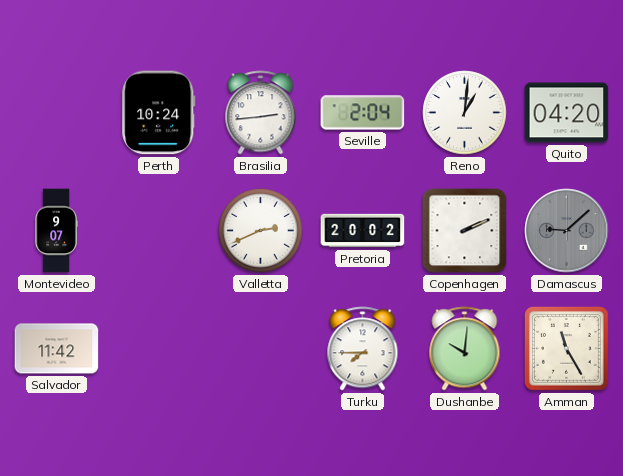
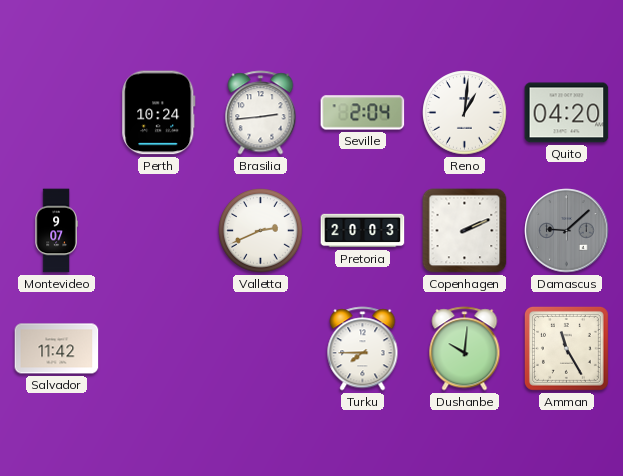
Pretoria: 20:02 -> 20:03 (363, 231)
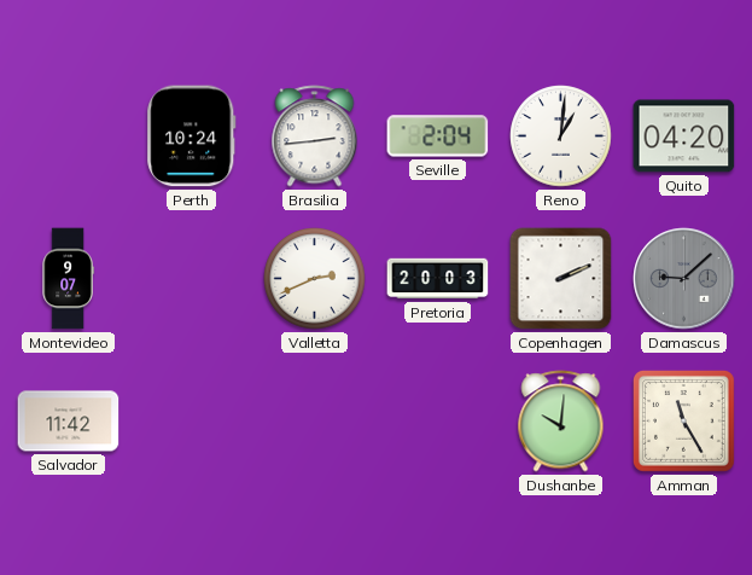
Turku: 7:45 -> none (363, 349)
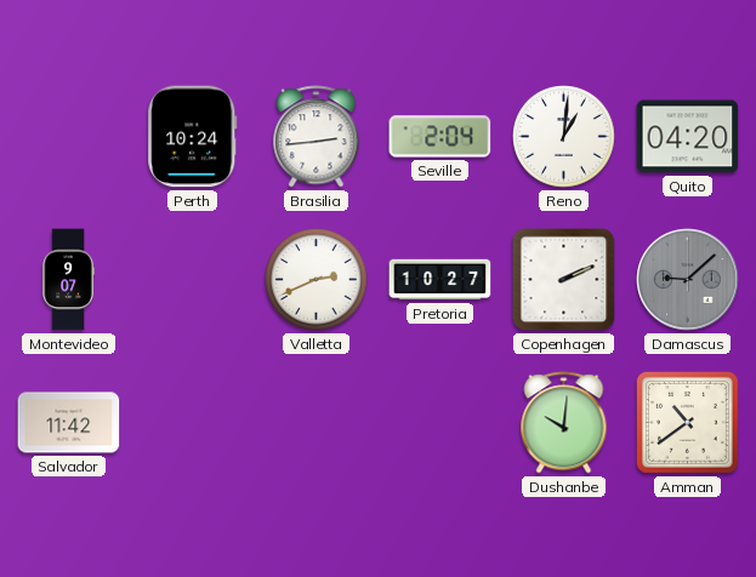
Pretoria: 20:03 -> 10:27 (440, 280)
Amman: 11:25 -> 10:39 (687, 422)
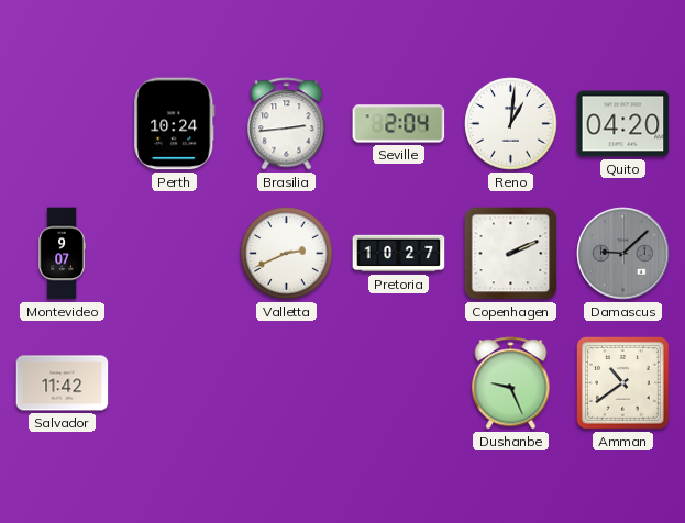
Dushanbe: 10:01 -> 9:26 (511, 383)
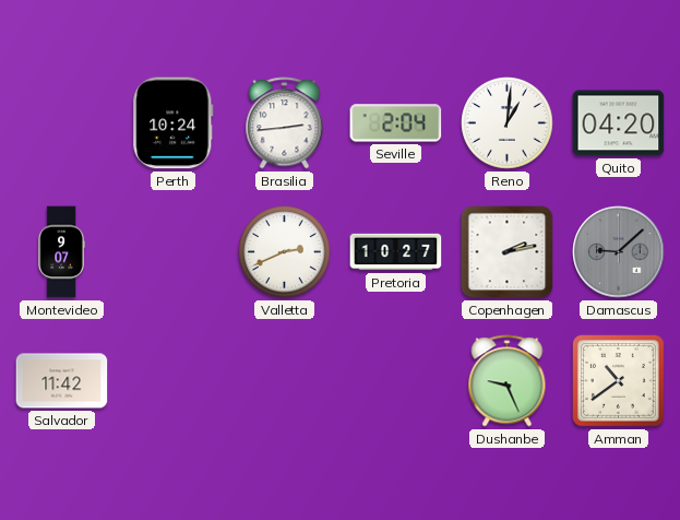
Copenhagen: 2:11 -> 2:13 (508, 252)
